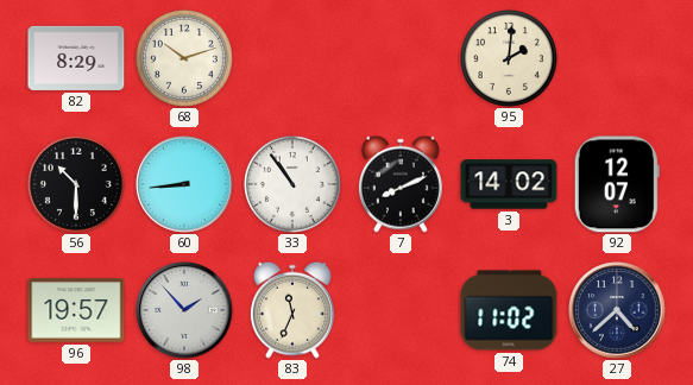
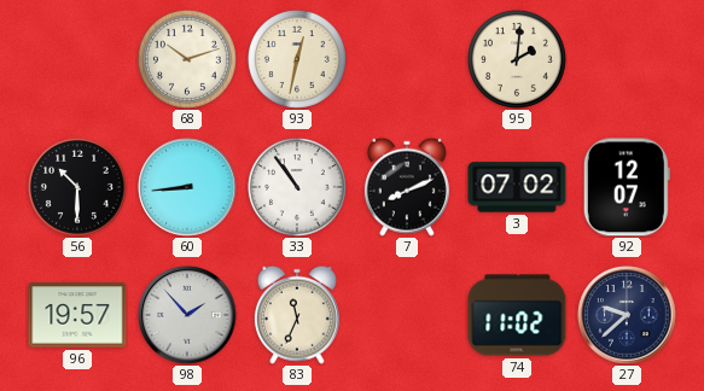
82: 8:29 -> none (76, 58)
93: none -> 12:32 (297, 59)
3: 14:02 -> 07:02 (517, 187)
27: 4:38 -> 9:38 (627, 315)
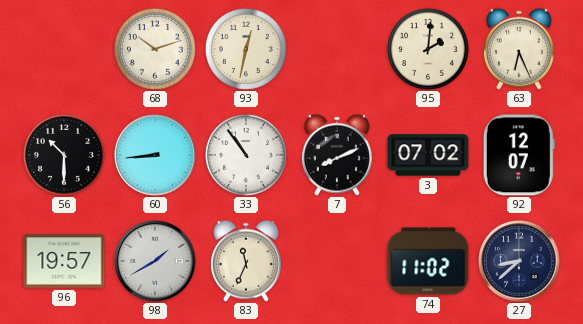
63: none -> 6:26 (519, 49)
98: 1:53 -> 1:40 (155, 261)
27: 9:38 -> 8:38 (519, 261)
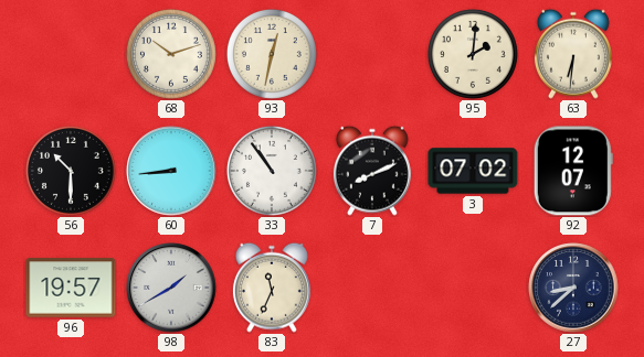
63: 6:26 -> 6:31 (573, 54)
74: 11:02 -> none (428, 261)
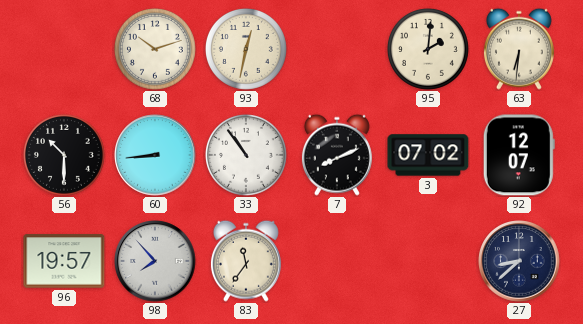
98: 1:40 -> 7:53 (155, 261)
83: 11:34 -> 11:36 (246, 261)
